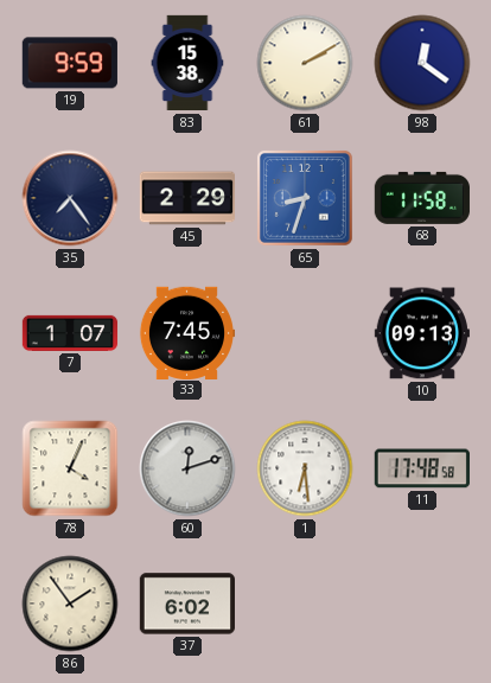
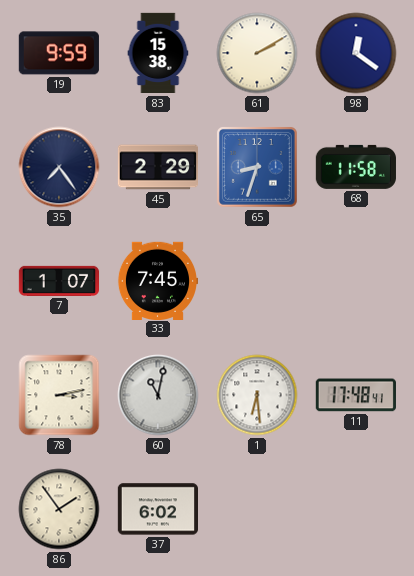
10: 09:13 -> none (422, 333)
78: 4:04 -> 3:13 (59, 395)
60: 12:12 -> 11:02 (158, 395)
11: 17:48:58 -> 17:48:41 (356, 395)
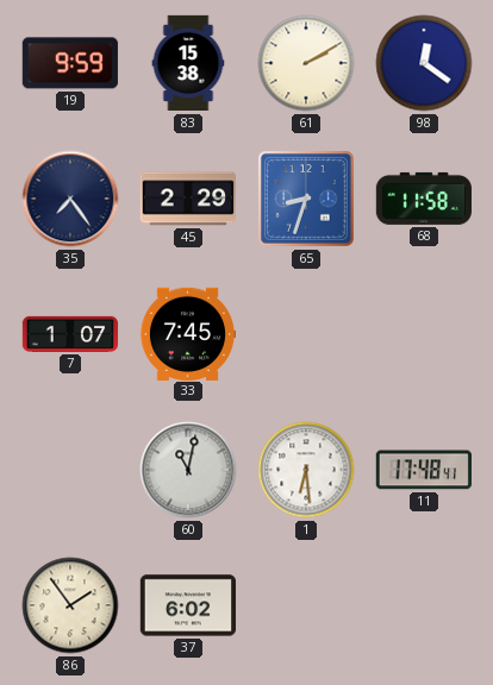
78: 3:13 -> none (59, 395)
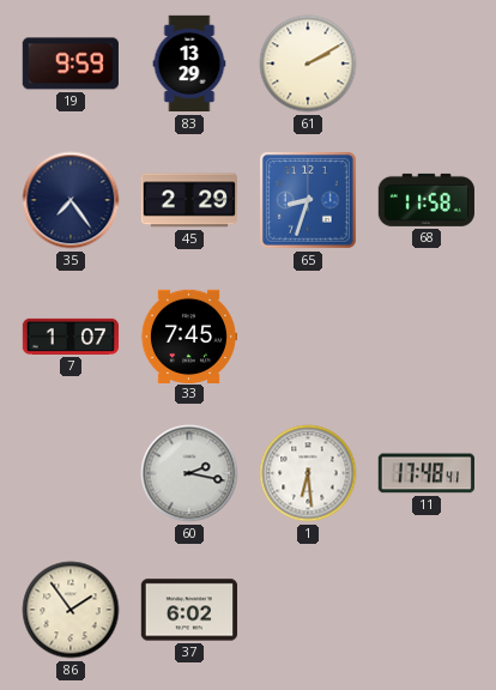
83: 15:38 -> 13:29 (189, 63)
98: 12:21 -> none (424, 63)
60: 11:02 -> 2:17 (189, 473)
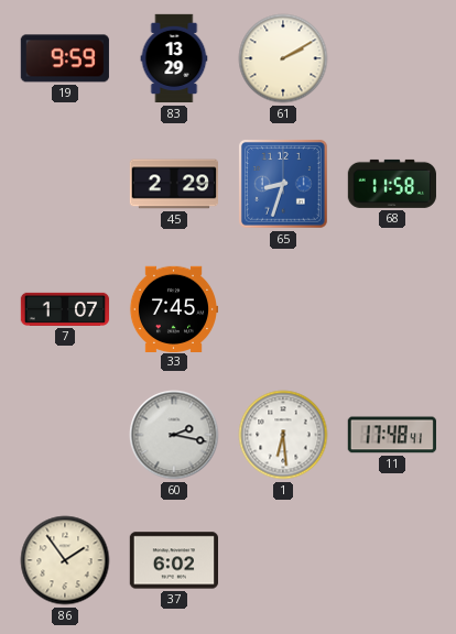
35: 7:24 -> none (71, 200)
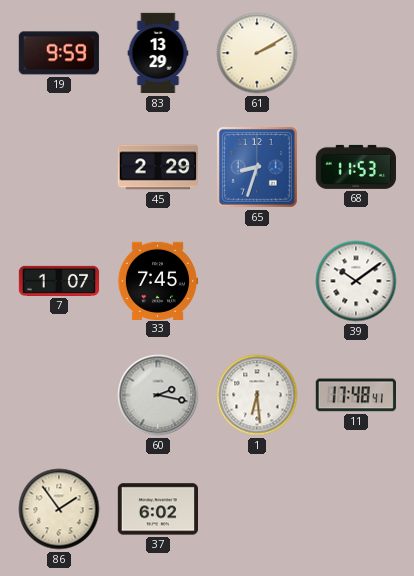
68: 11:58 -> 11:53 (356, 167)
39: none -> 10:09 (356, 281)
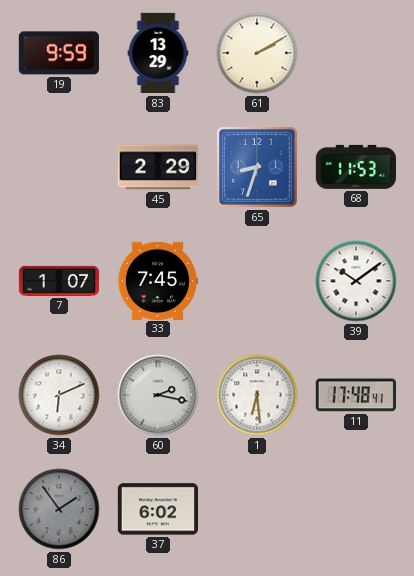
34: none -> 6:11 (59, 395)
86 dial: cream -> grey (59, 509)
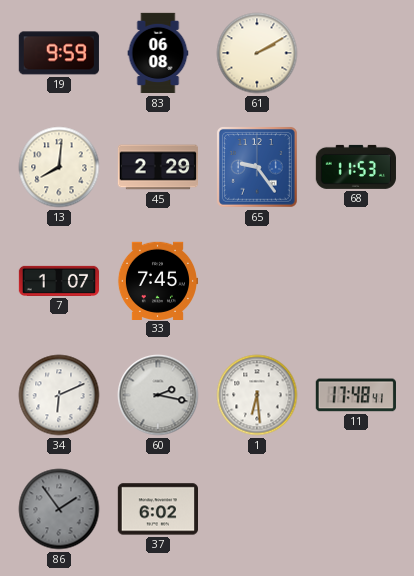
83: 13:29 -> 06:08 (158, 53)
13: none -> 8:01 (59, 167)
65: 8:33 -> 9:24 (258, 167)
39: 10:09 -> none (356, 281)
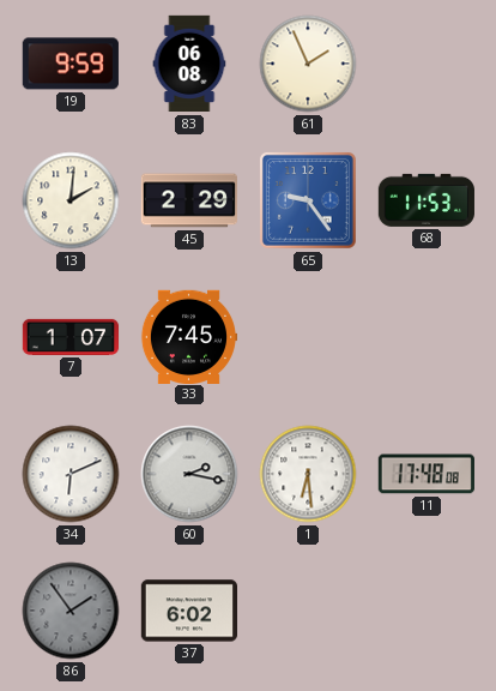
61: 2:10 -> 1:56 (308, 64)
13: 8:01 -> 2:01 (71, 200)
11: 17:48:41 -> 17:48:08 (427, 474)
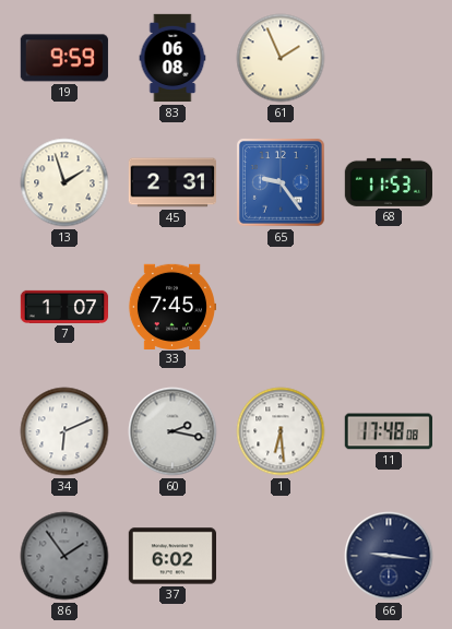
13: 2:01 -> 1:57 (64, 182)
45: 2:29 -> 2:31 (171, 182)
66: none -> 9:16 (389, 556)
